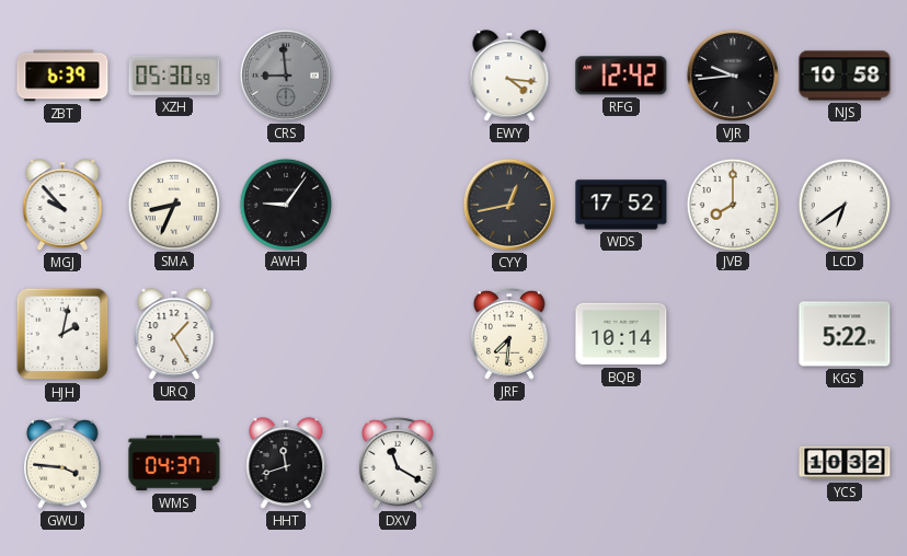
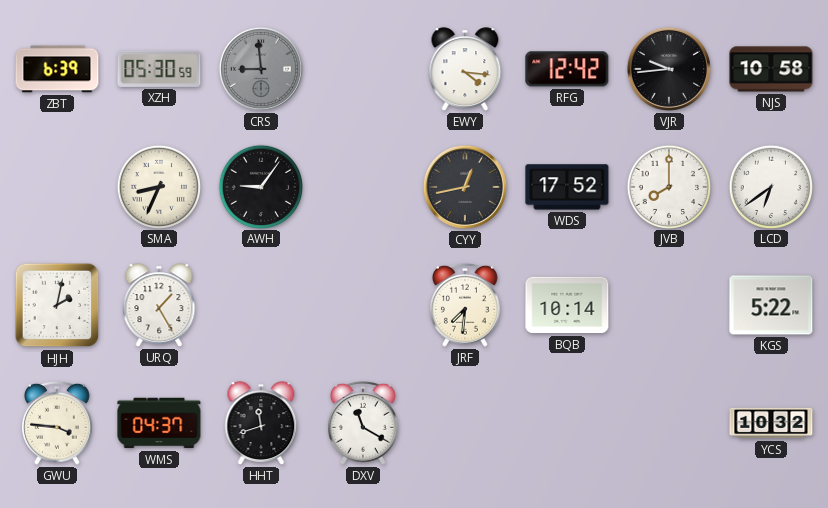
MGJ: 9:53 -> none (62, 205)
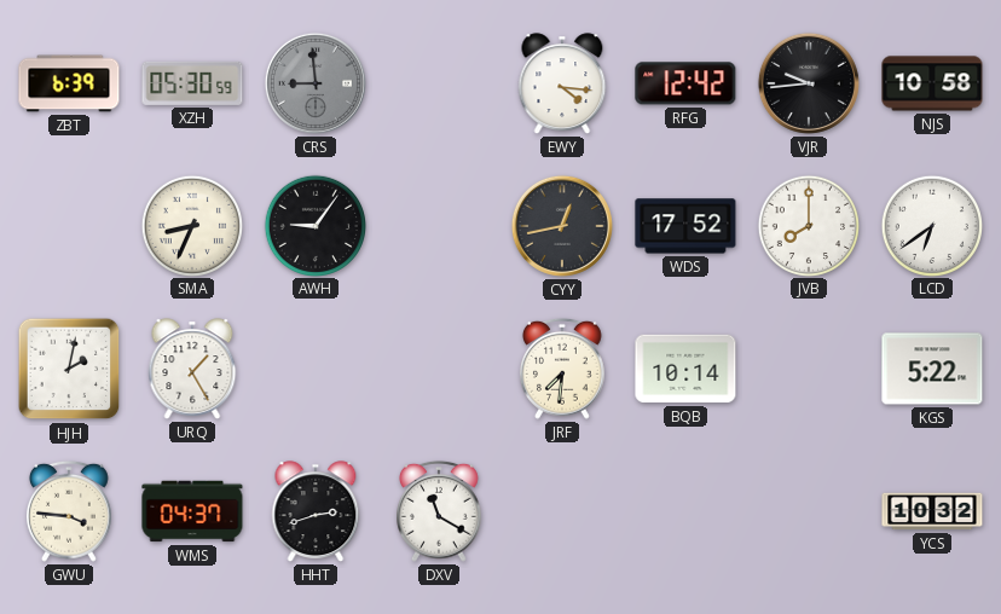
HHT: 11:42 -> 2:42 (316, 511)
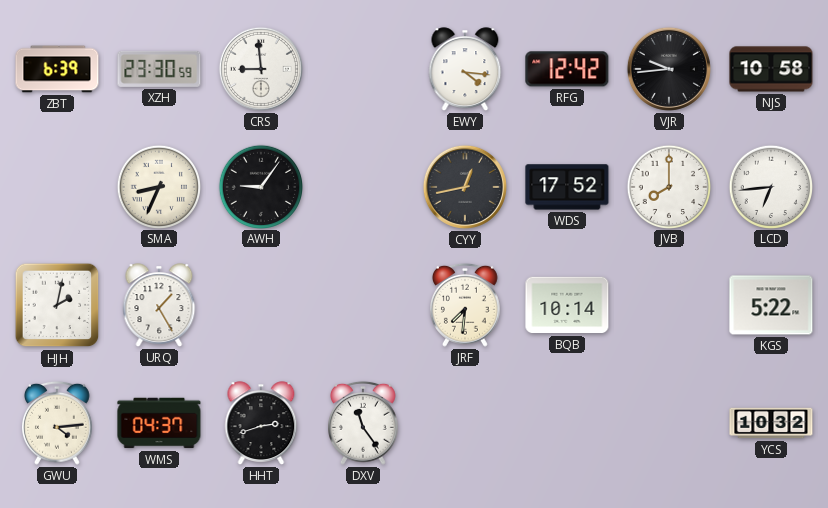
XZH: 05:30 -> 23:30 (159, 69)
CRS dial: grey -> white (261, 69)
LCD: 6:39 -> 6:44 (770, 186)
GWU: 3:46 -> 4:14 (58, 423)
DXV: 11:20 -> 11:24 (364, 423)
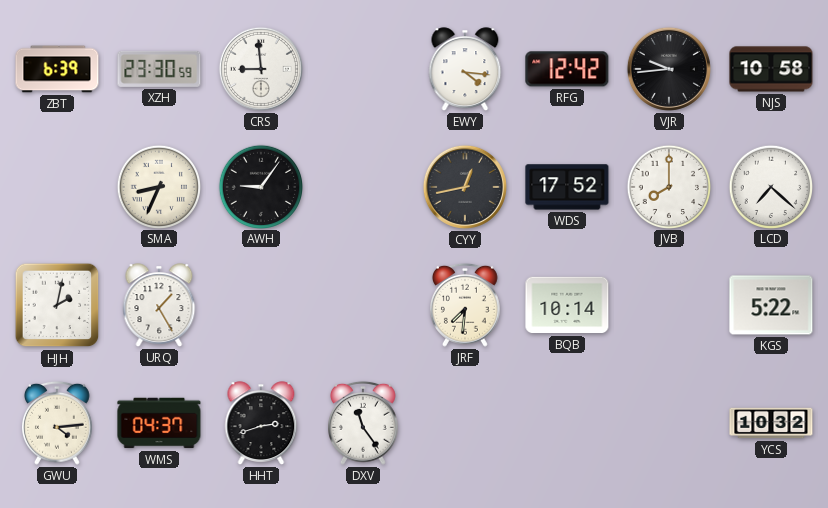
LCD: 6:44 -> 7:22 (770, 186)
